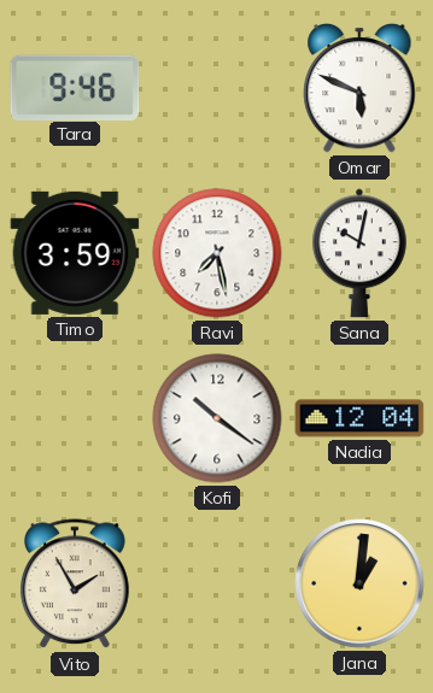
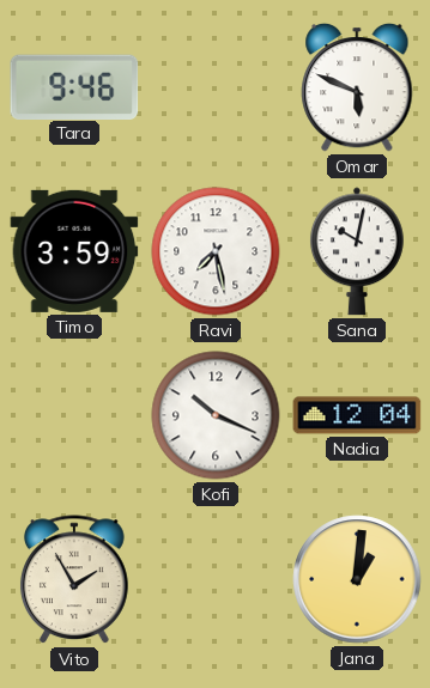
Kofi: 10:21 -> 10:19 (216, 415)
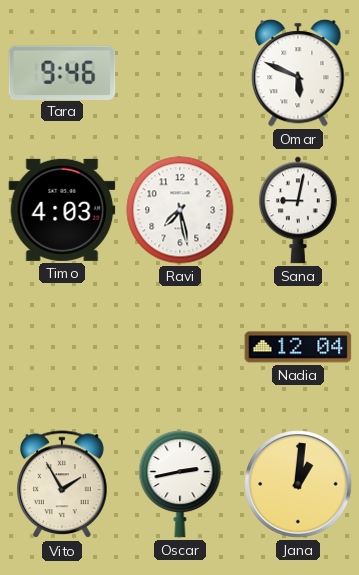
Timo: 3:59 -> 4:03 (62, 210)
Sana: 10:02 -> 9:02 (298, 210)
Kofi: 10:19 -> none (216, 415)
Oscar: none -> 2:43 (180, 485)
